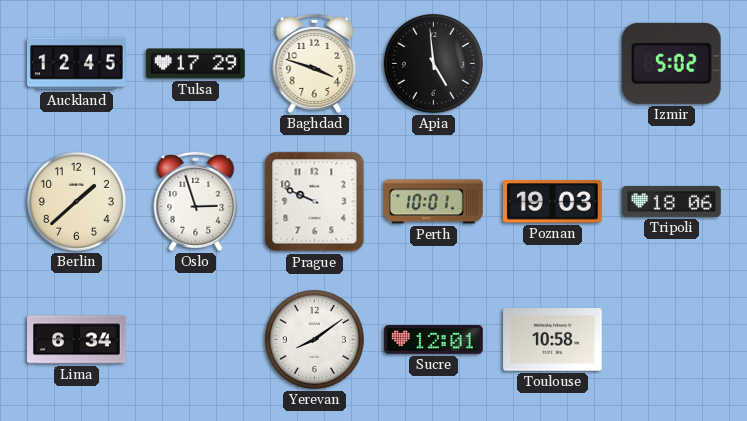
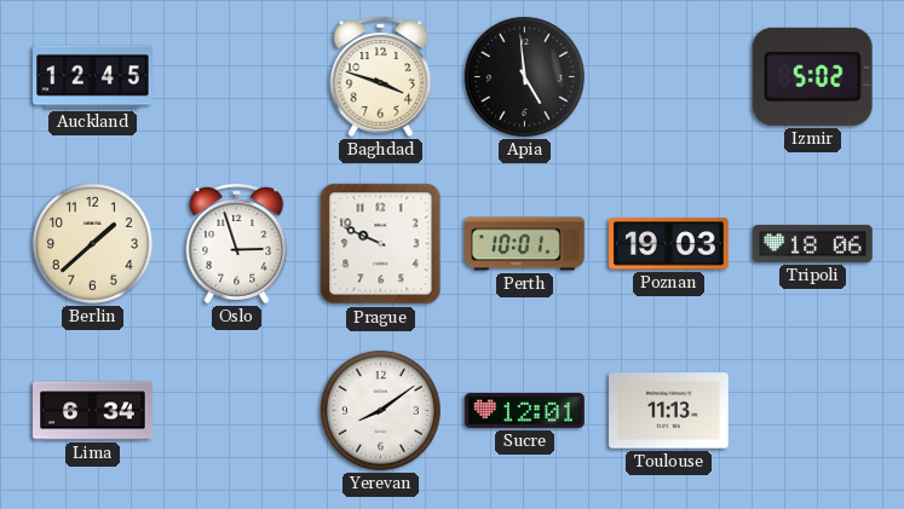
Tulsa: 17:29 -> none (196, 64)
Toulouse: 10:58 -> 11:13 (669, 411)
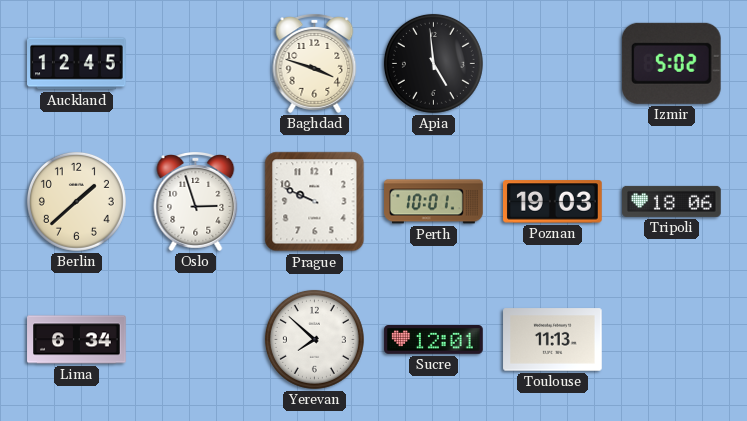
Yerevan: 8:09 -> 7:52 (314, 339)
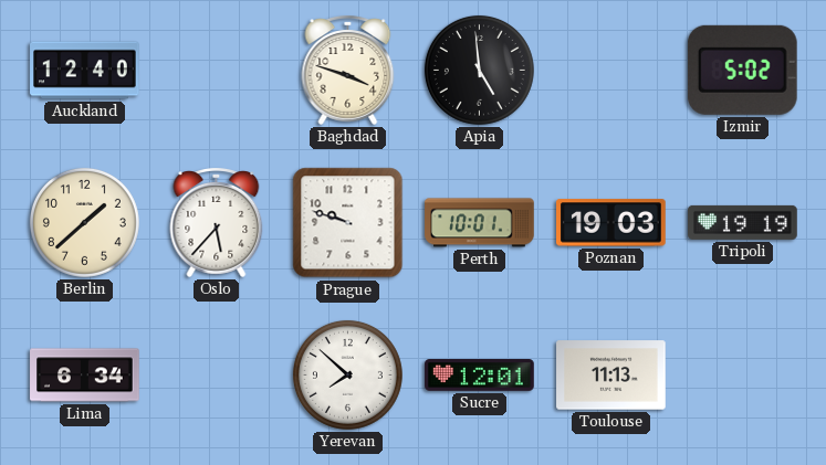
Auckland: 12:45 -> 12:40 (85, 71)
Oslo: 2:57 -> 5:37 (217, 223)
Prague: 9:49 -> 9:48 (348, 223)
Tripoli: 18:06 -> 19:19 (743, 222)
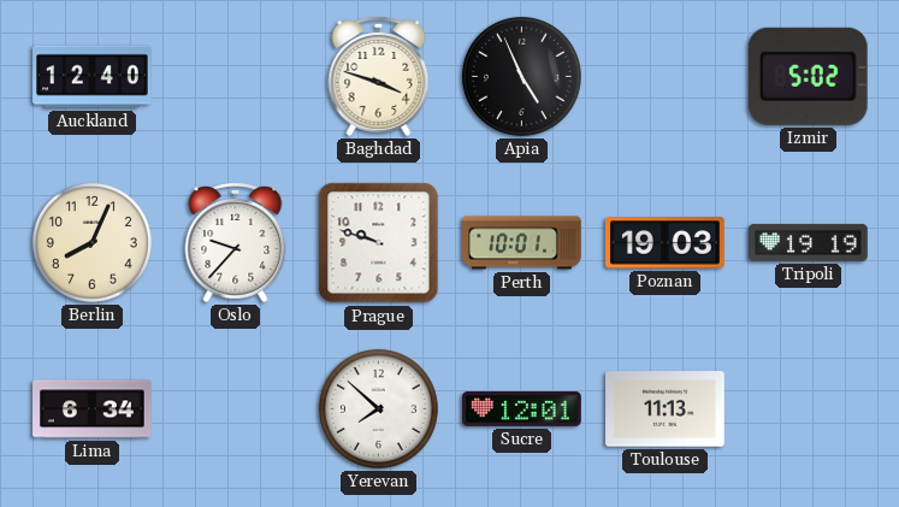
Apia: 4:59 -> 4:56 (521, 76)
Berlin: 1:38 -> 8:04 (91, 242)
Oslo: 5:37 -> 9:37 (236, 243)
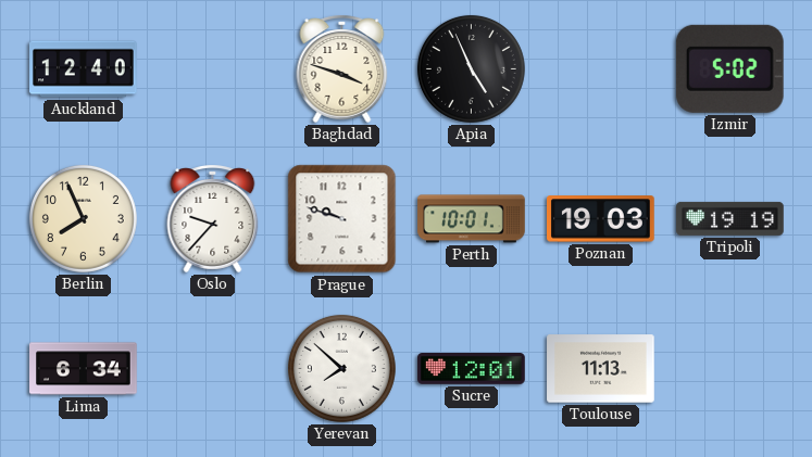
Berlin: 8:04 -> 7:56 (83, 218)
